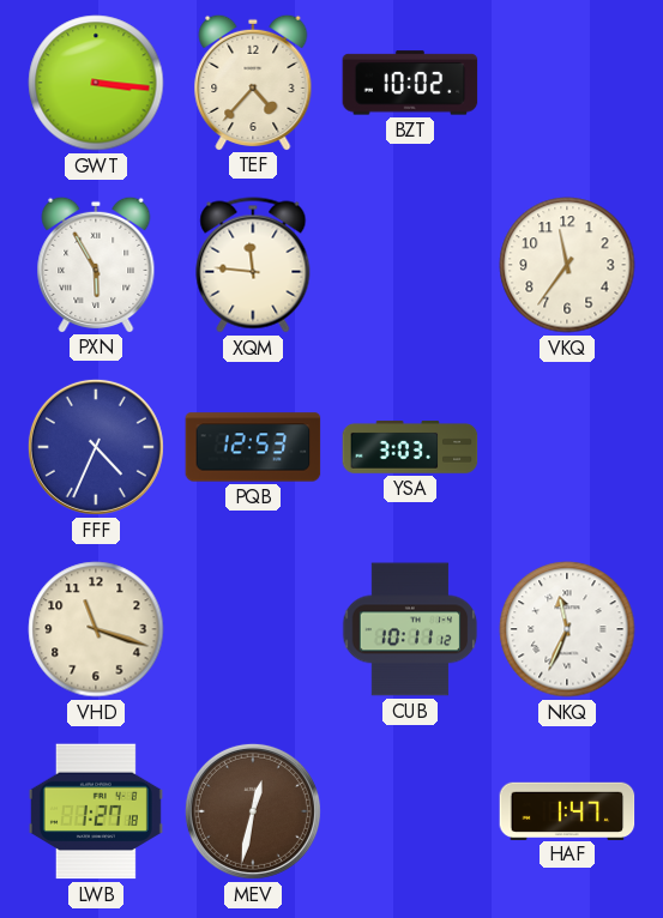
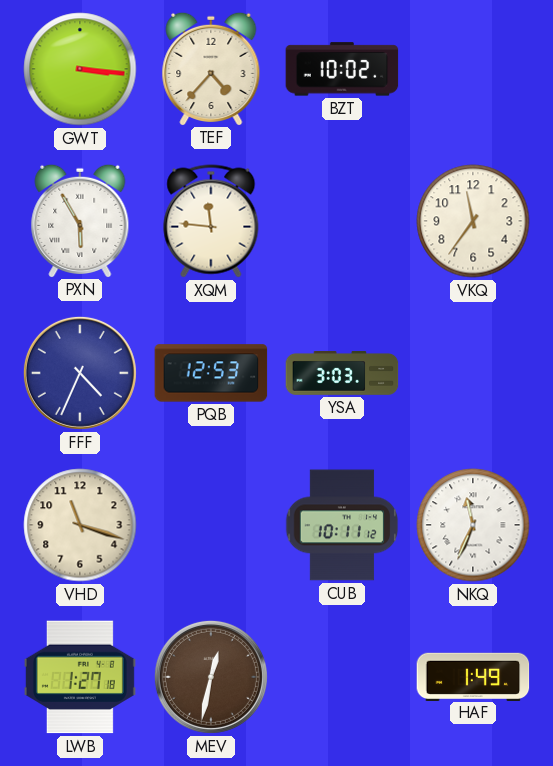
HAF: 1:47 -> 1:49 (473, 676)
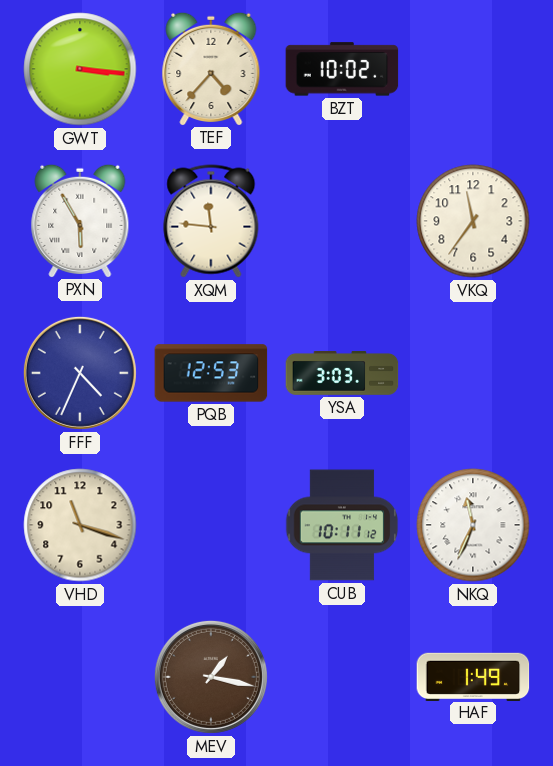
LWB: 1:27 -> none (80, 677)
MEV: 12:32 -> 1:17 (211, 677)
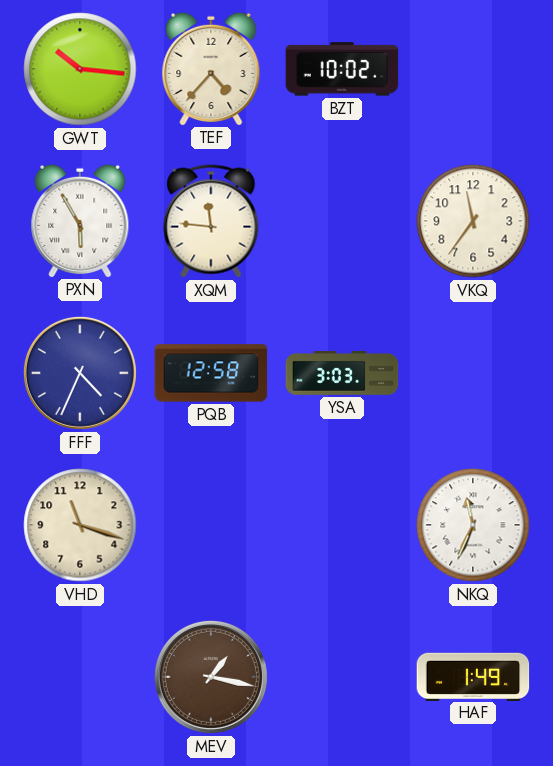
GWT: 3:16 -> 10:16 (80, 69)
PQB: 12:53 -> 12:58 (211, 373)
CUB: 10:11 -> none (342, 525)
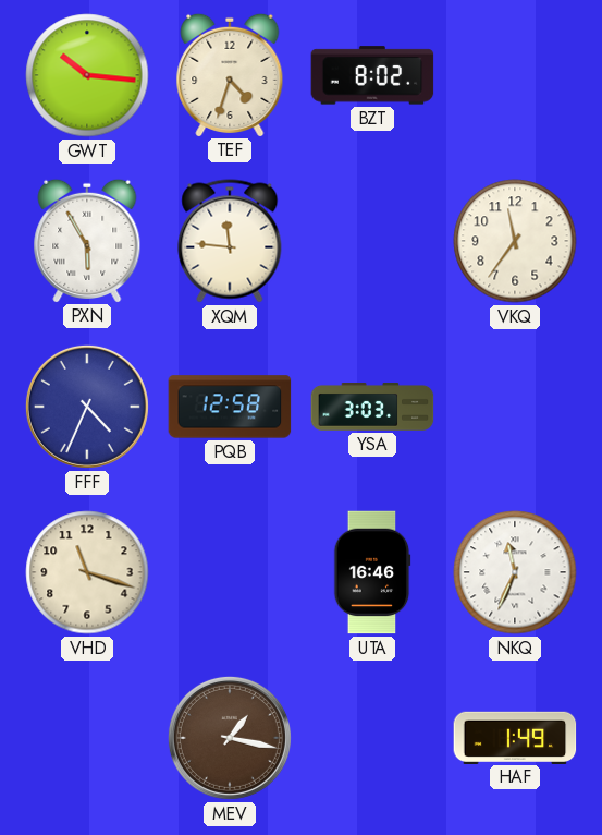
TEF: 4:37 -> 4:33 (230, 74)
BZT: 10:02 -> 8:02 (372, 75)
UTA: none -> 16:46 (372, 572)
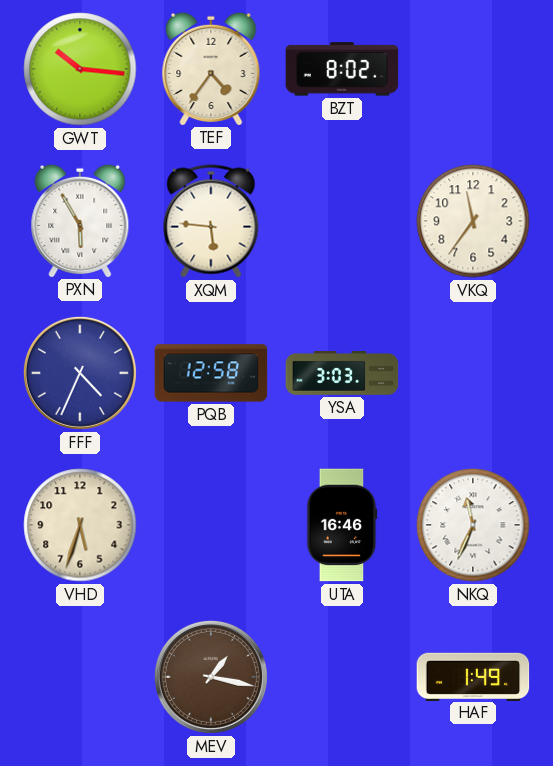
TEF: 4:33 -> 4:36 (211, 68)
XQM: 11:46 -> 5:46 (211, 221)
VHD: 11:18 -> 5:33 (80, 525)
